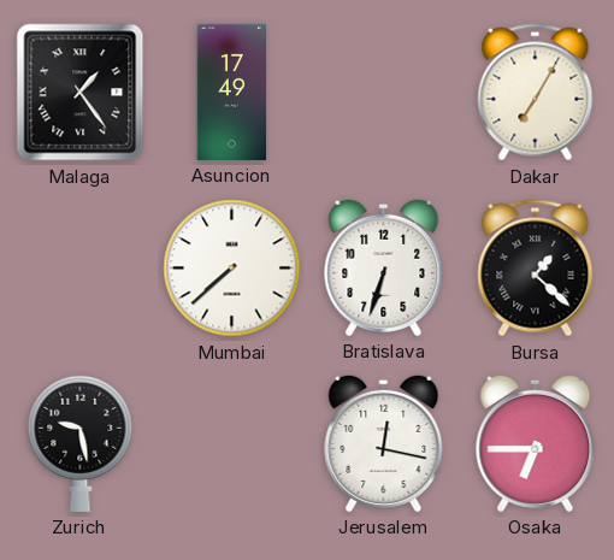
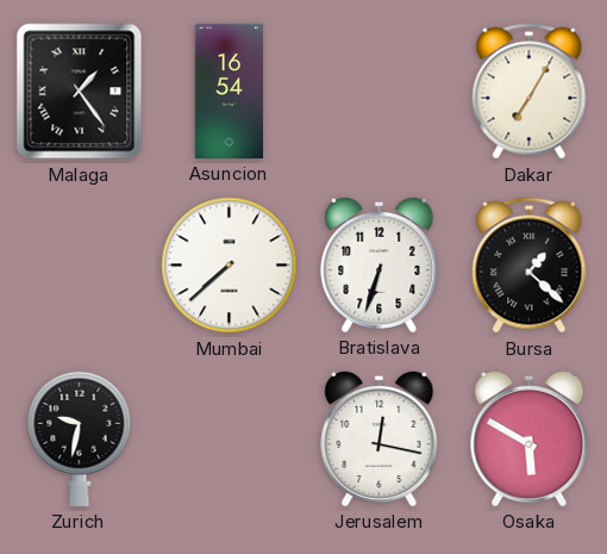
Asuncion: 17:49 -> 16:54 (230, 91)
Zurich: 9:28 -> 9:32 (80, 438)
Osaka: 6:45 -> 5:50 (530, 438)
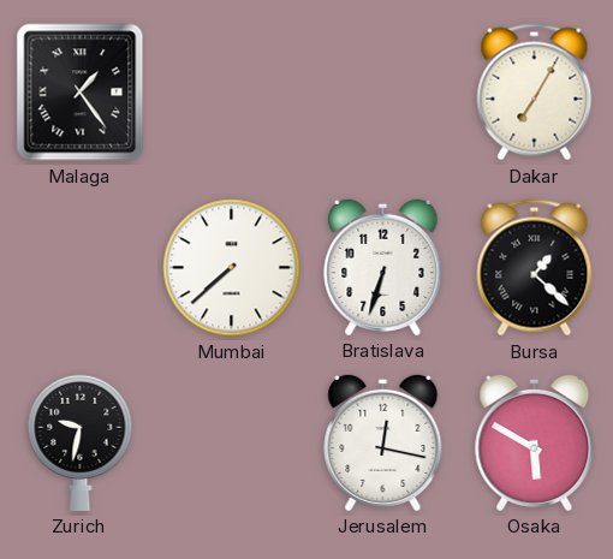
Asuncion: 16:54 -> none (230, 91)
